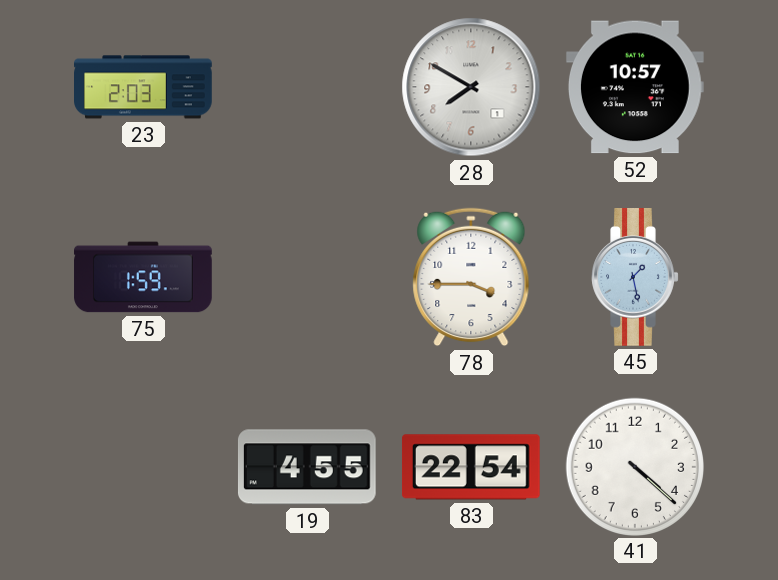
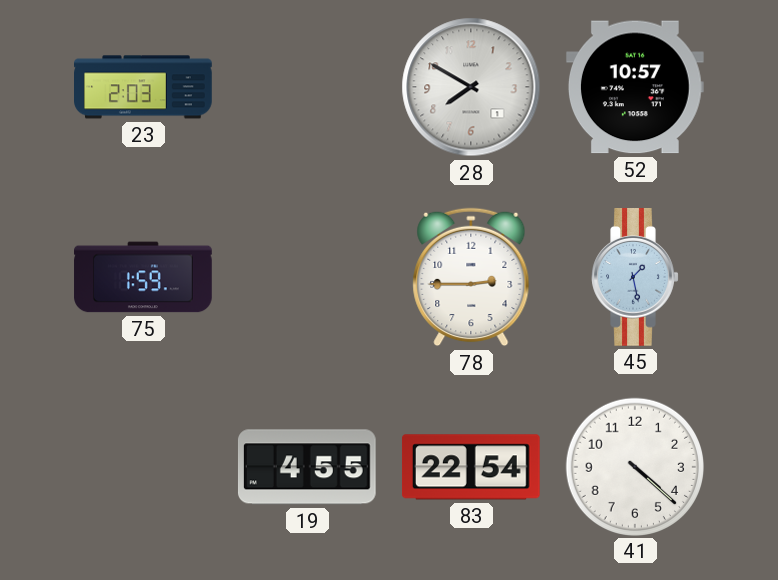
78: 3:45 -> 2:45 (471, 277)
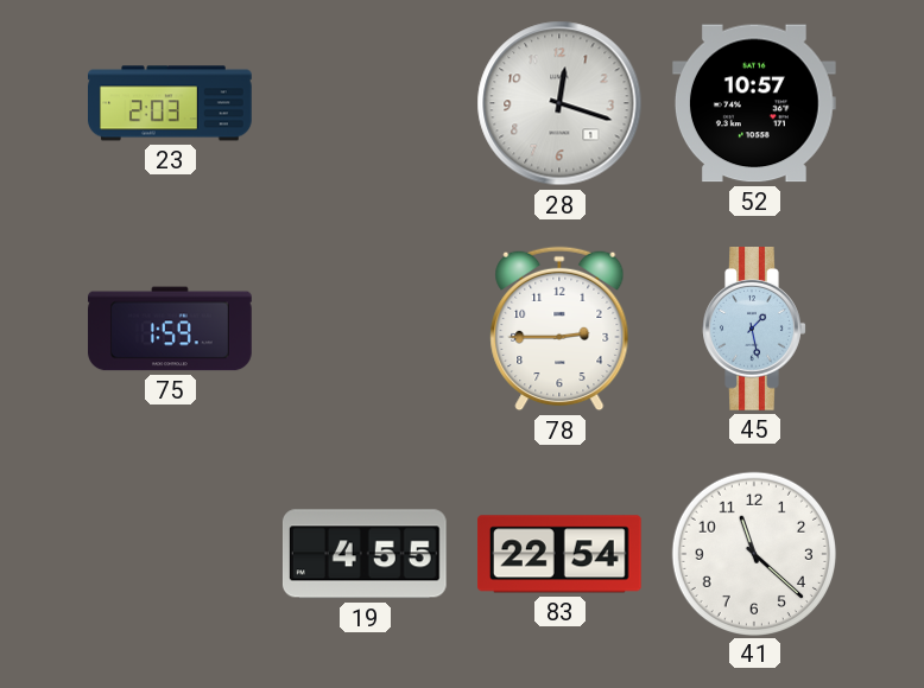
28: 7:50 -> 12:18 (559, 103)
41: 4:22 -> 11:22 (753, 553)
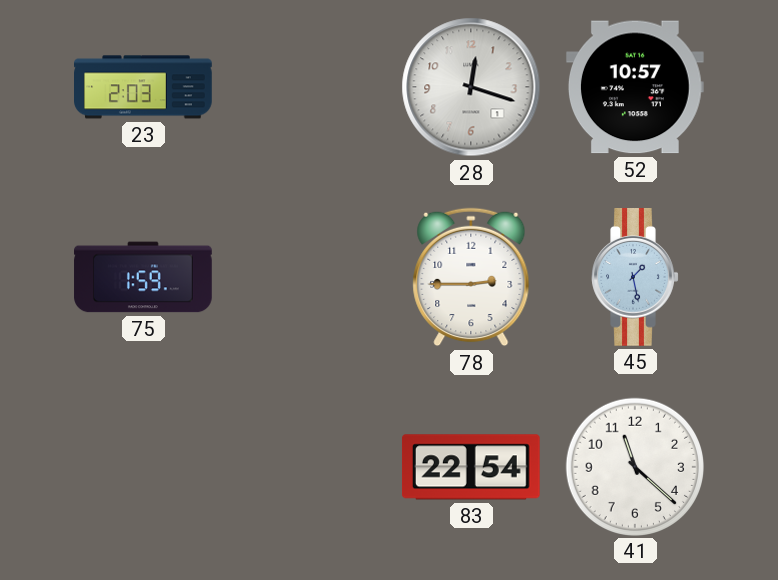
19: 4:55 -> none (365, 554)
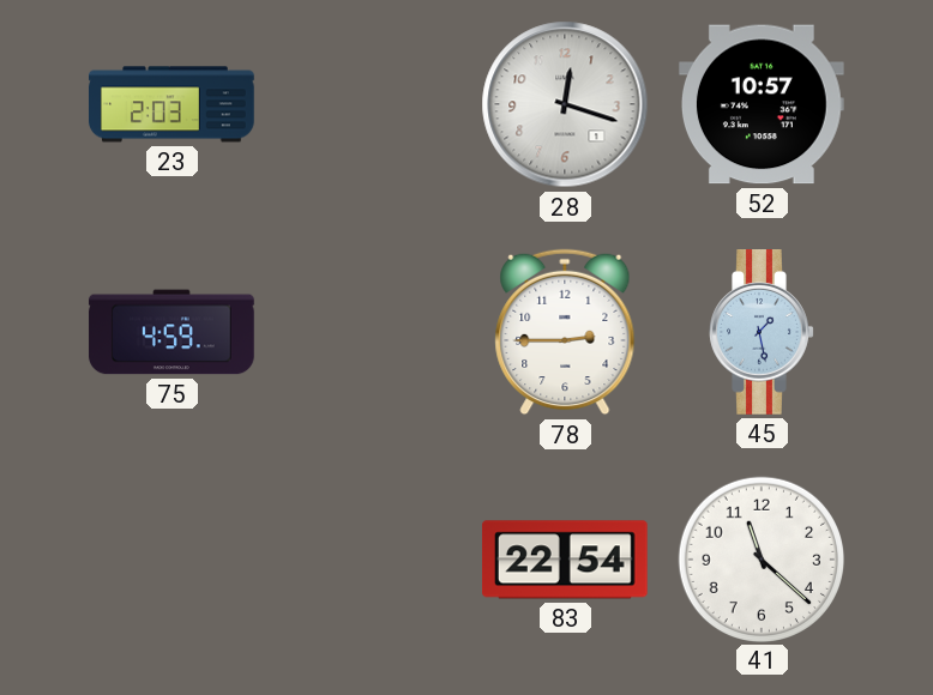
75: 1:59 -> 4:59 (171, 332)
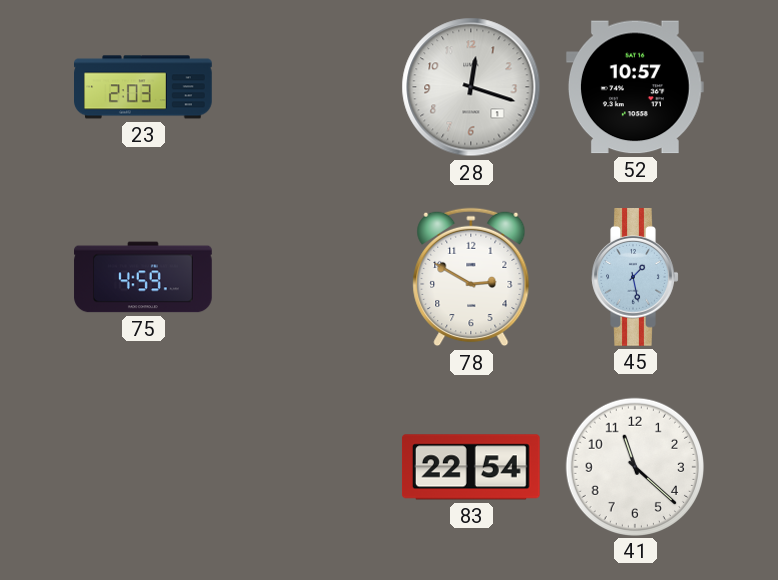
78: 2:45 -> 2:50 (471, 277)
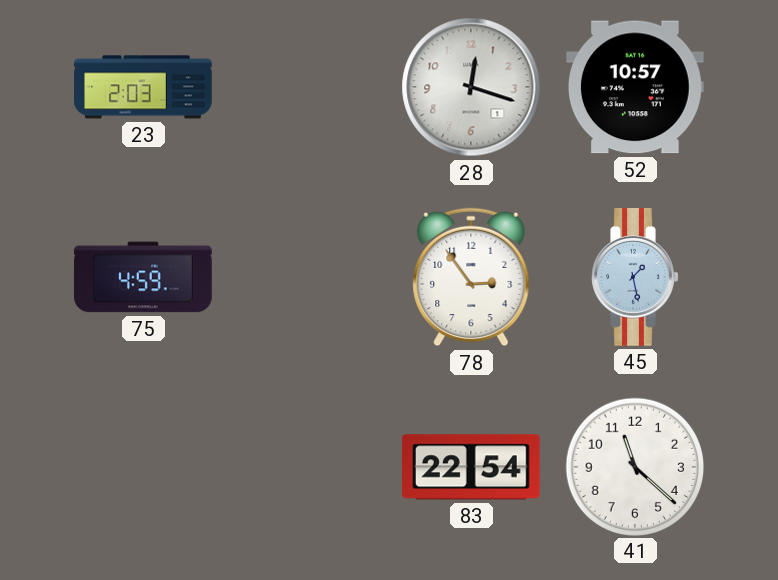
78: 2:50 -> 2:54 (471, 277)
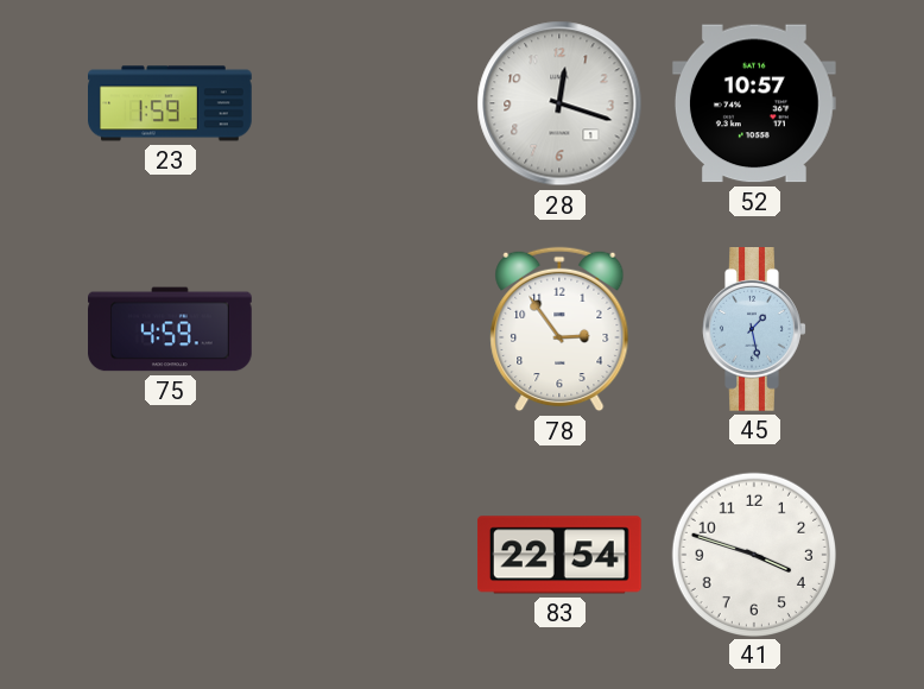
23: 2:03 -> 1:59 (170, 103)
41: 11:22 -> 3:48 (753, 554)
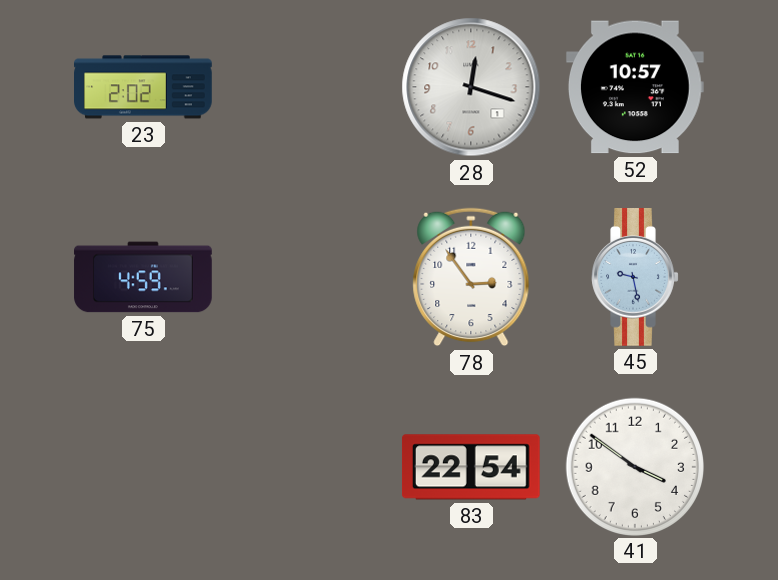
23: 1:59 -> 2:02 (143, 87)
45: 1:28 -> 9:28 (635, 278)
41: 3:48 -> 3:51 (634, 466)
